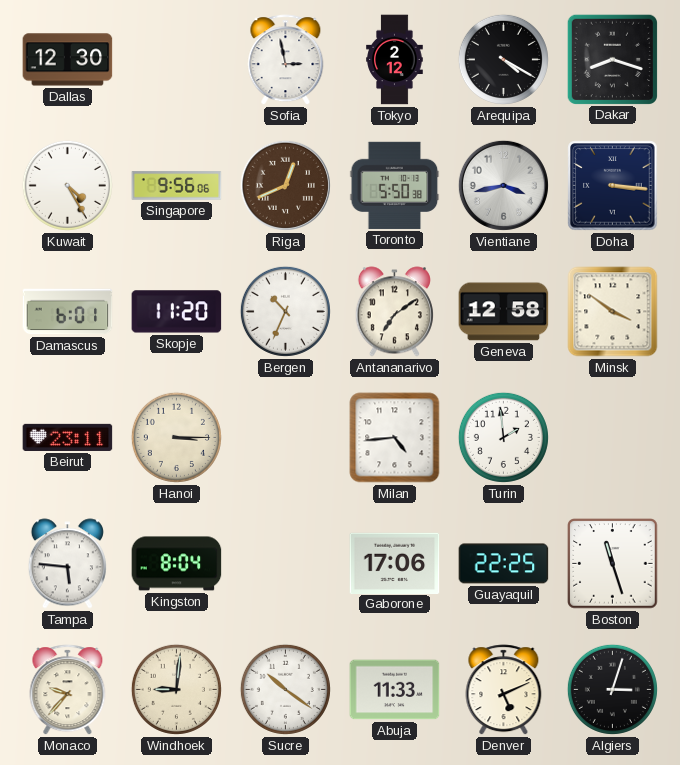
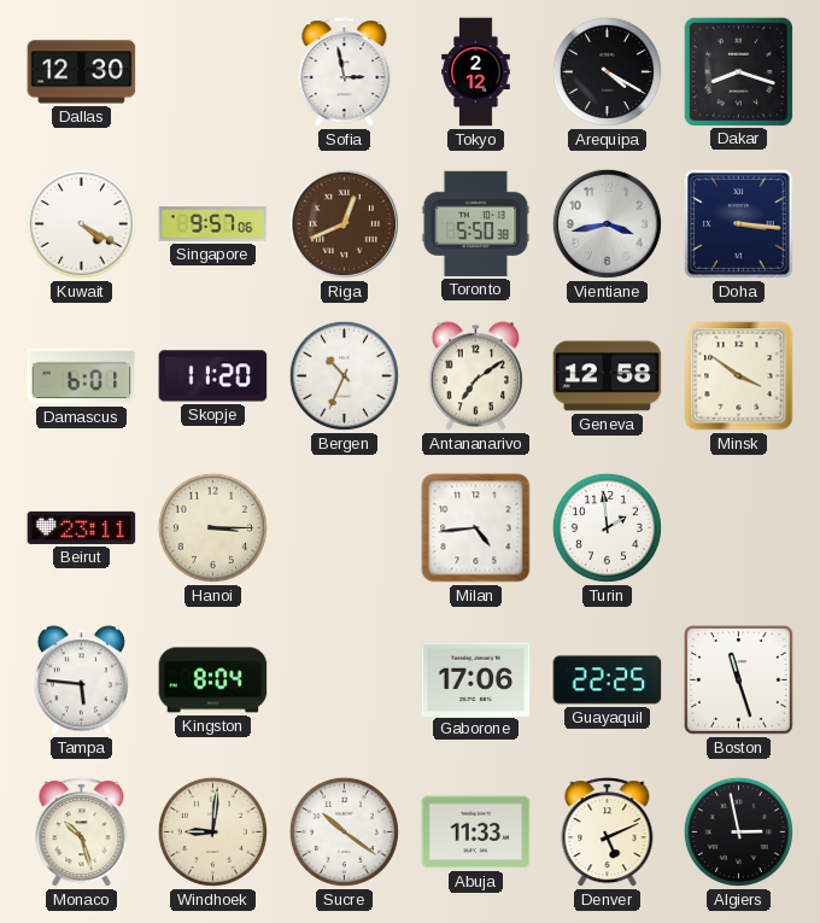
Kuwait: 4:25 -> 4:20 (81, 223)
Singapore: 9:56 -> 9:57 (213, 224)
Monaco: 9:37 -> 10:27 (82, 833)
Algiers: 3:03 -> 2:58 (738, 831)
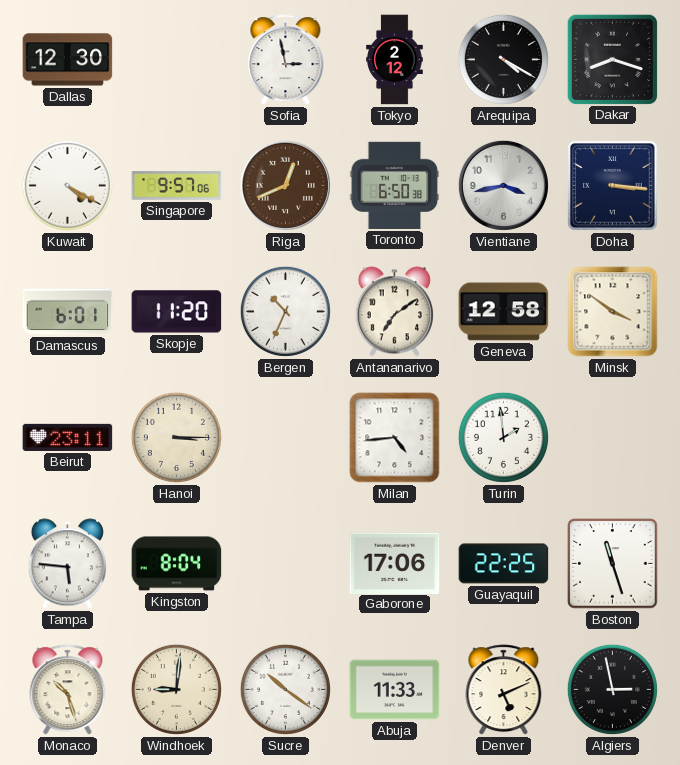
Toronto: 5:50 -> 6:50 (395, 185)
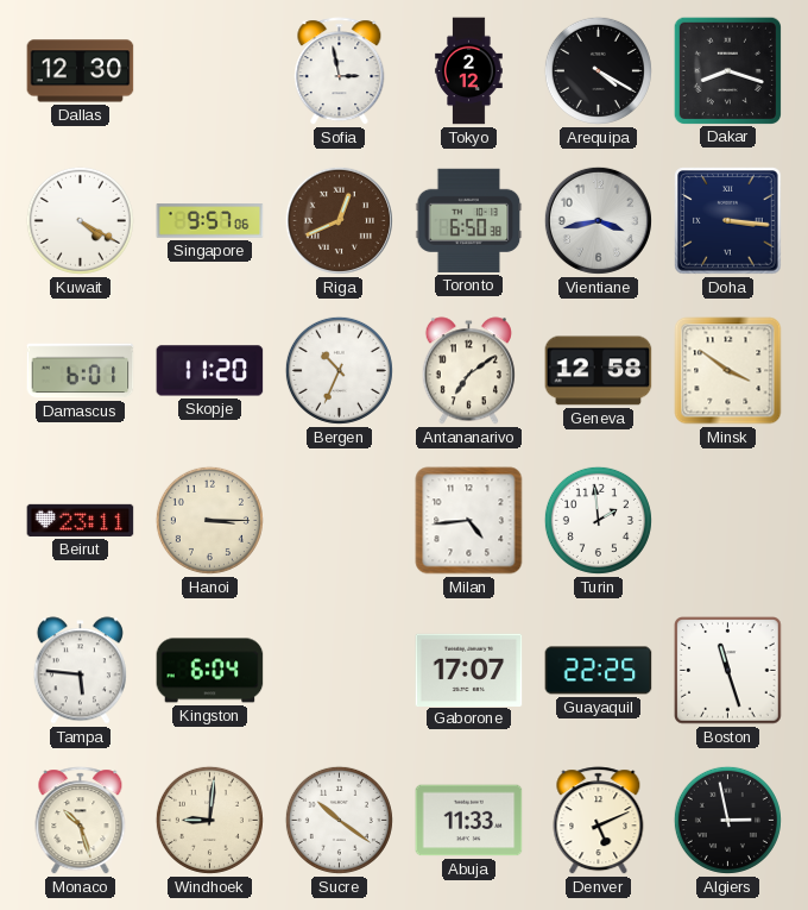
Kingston: 8:04 -> 6:04 (210, 671)
Gaborone: 17:06 -> 17:07 (469, 670)
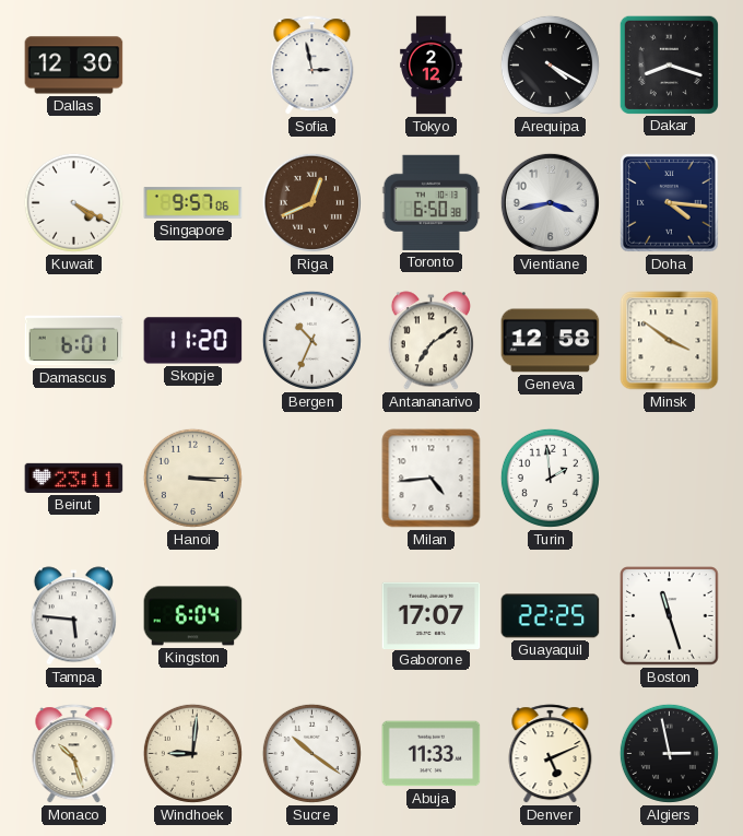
Doha: 3:16 -> 4:16 (670, 203)
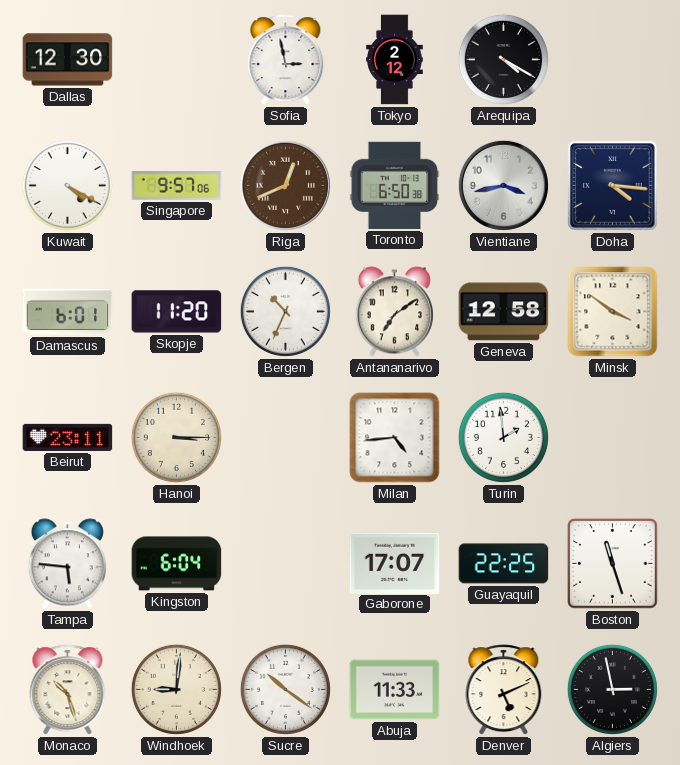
Dakar: 8:18 -> none (669, 64)
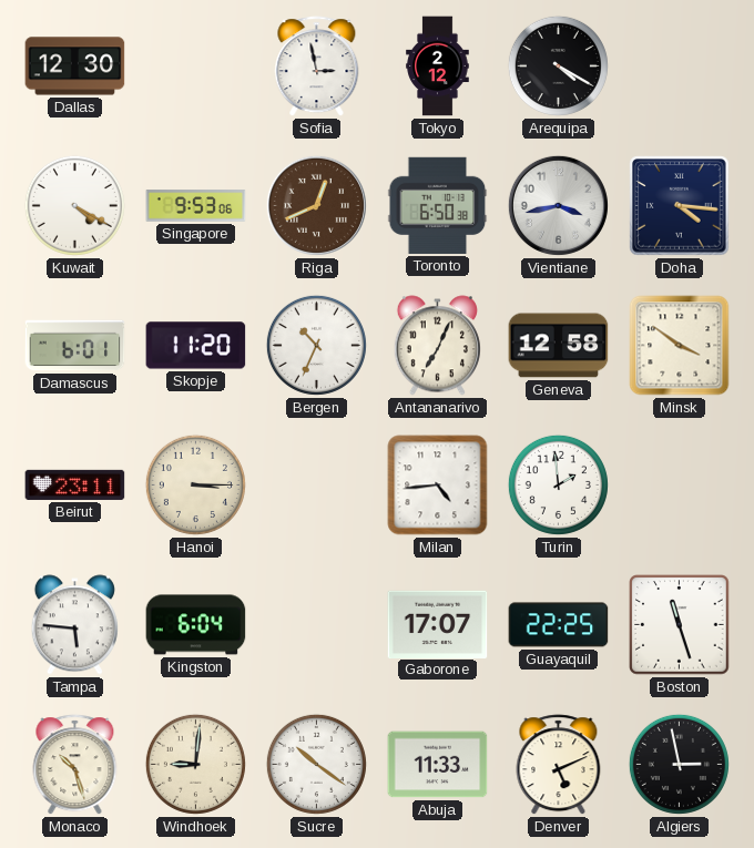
Singapore: 9:57 -> 9:53 (196, 206)
Antananarivo: 7:09 -> 7:04 (437, 346)
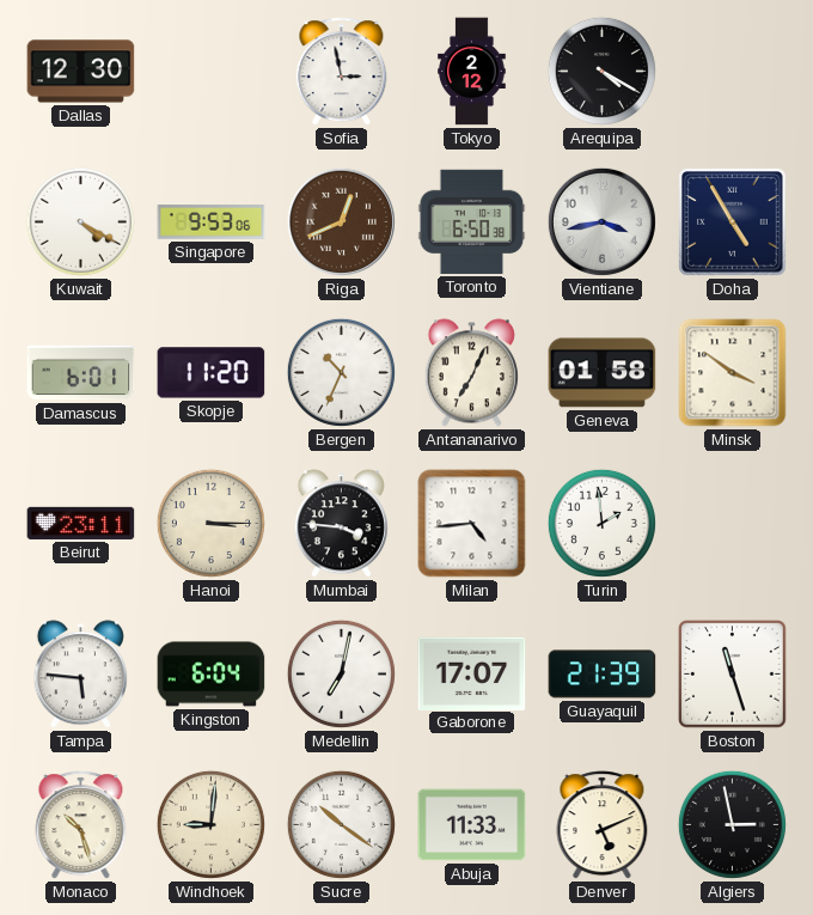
Doha: 4:16 -> 4:55 (733, 222)
Geneva: 12:58 -> 01:58 (603, 373)
Mumbai: none -> 3:46 (341, 524)
Medellin: none -> 7:02 (341, 673)
Guayaquil: 22:25 -> 21:39 (603, 675)
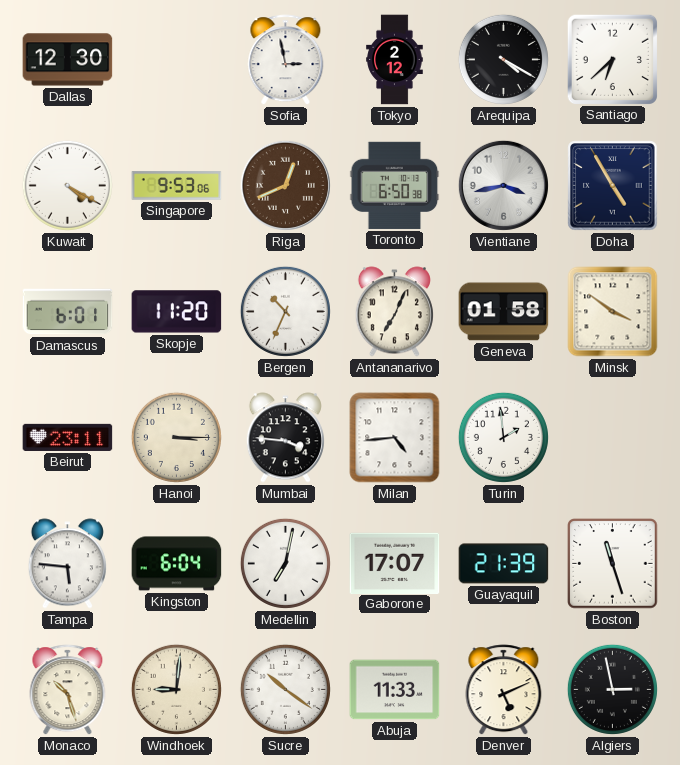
Santiago: none -> 6:38 (612, 59)
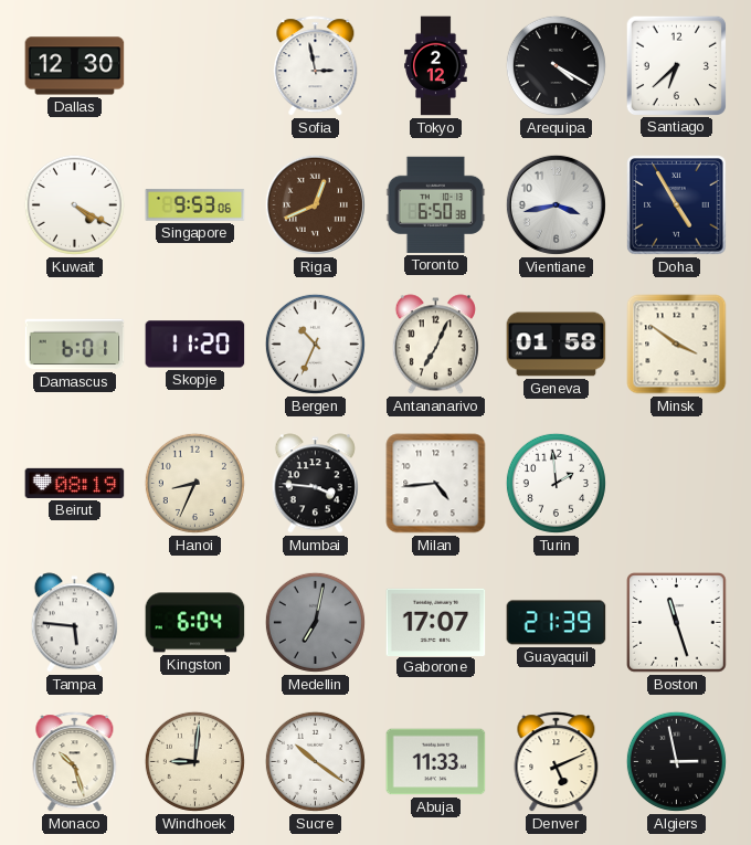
Beirut: 23:11 -> 08:19 (75, 483)
Hanoi: 3:15 -> 8:34 (194, 483)
Medellin dial: white -> grey (315, 622)
